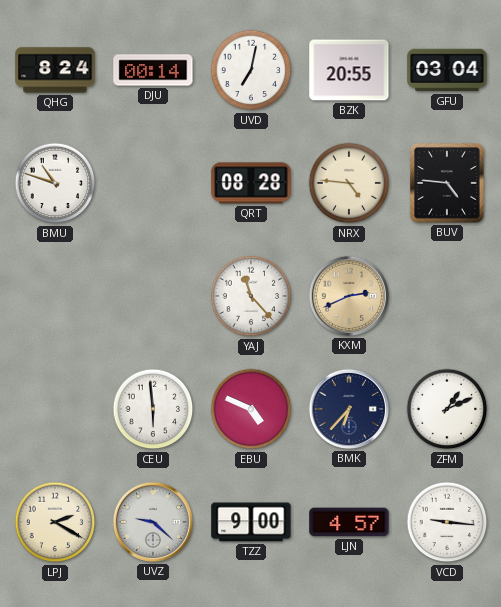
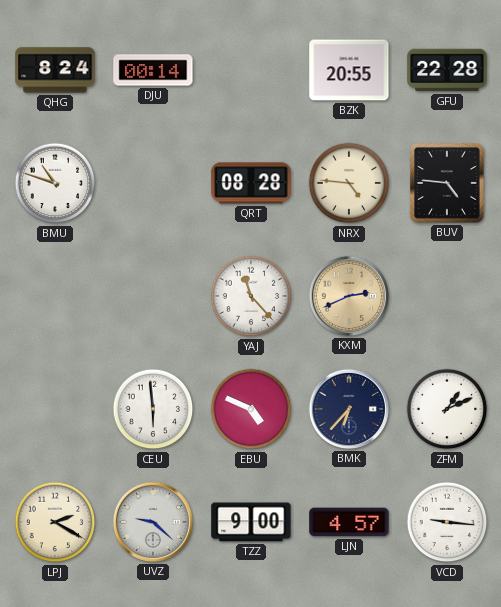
UVD: 7:02 -> none (251, 70)
GFU: 03:04 -> 22:28 (447, 70)
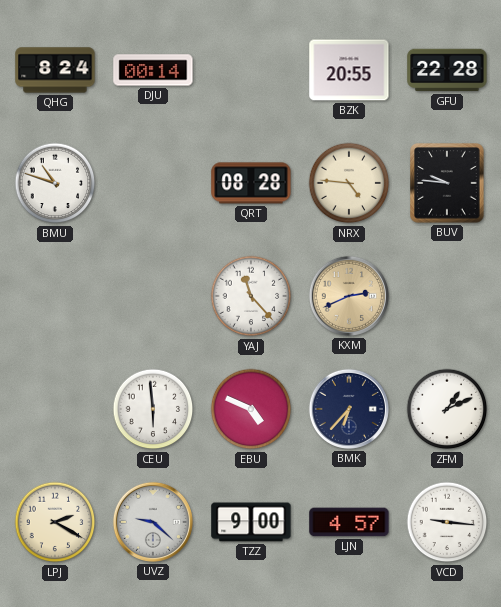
BUV: 4:46 -> 9:46 (447, 183)
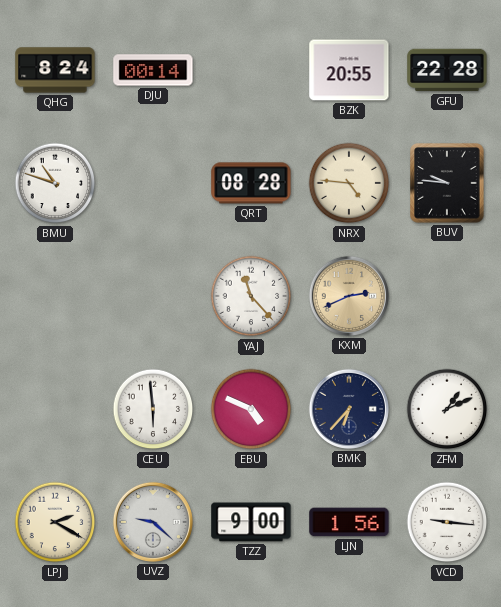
LJN: 4:57 -> 1:56 (349, 522)
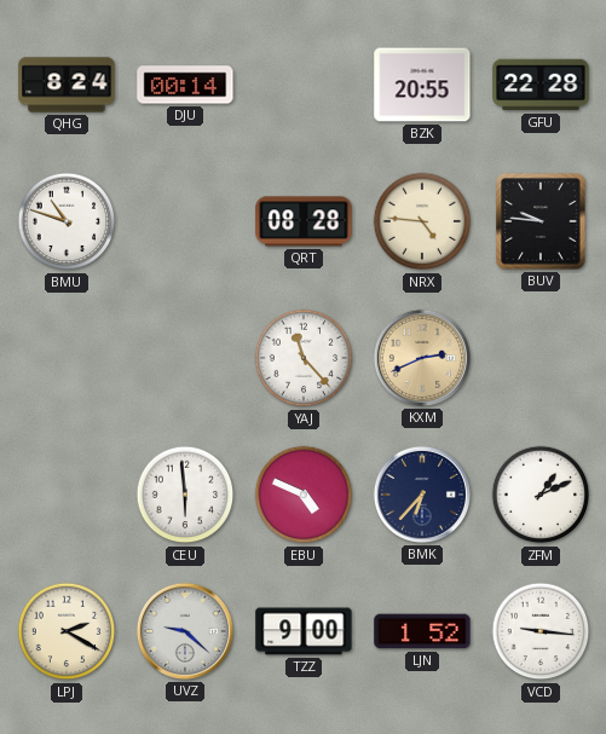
LJN: 1:56 -> 1:52 (422, 631)
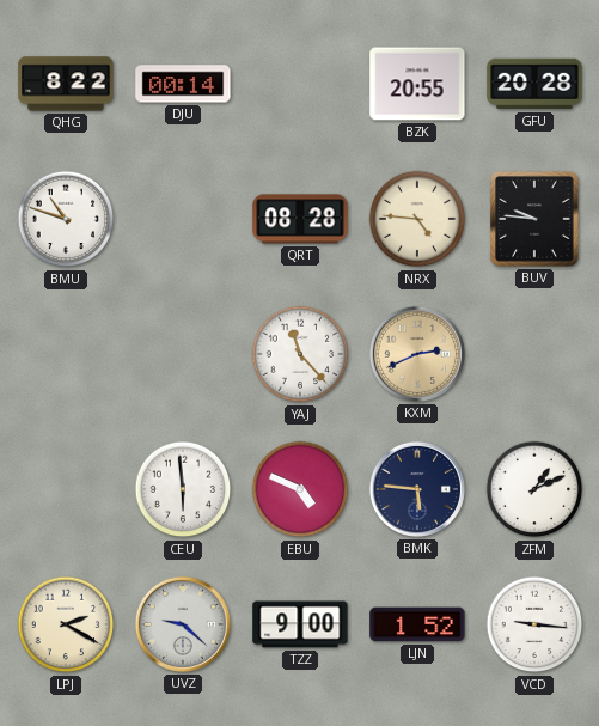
QHG: 8:24 -> 8:22 (66, 84)
GFU: 22:28 -> 20:28 (534, 84)
BMK: 6:37 -> 5:46 (417, 489)
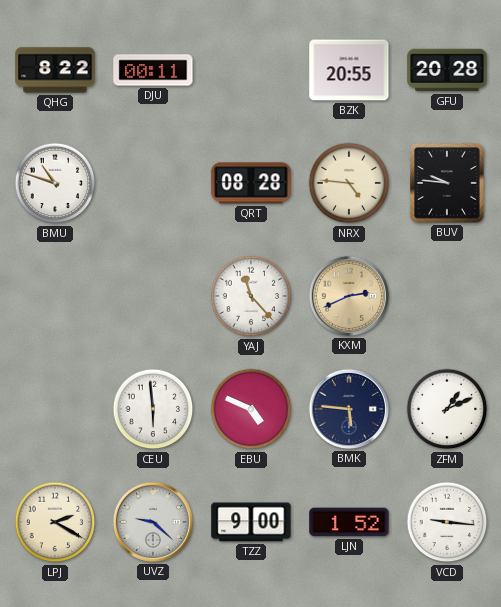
DJU: 00:14 -> 00:11 (153, 70)
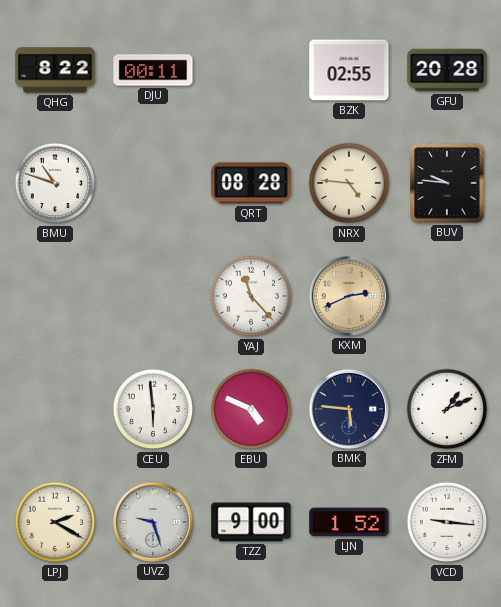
BZK: 20:55 -> 02:55 (349, 70)
UVZ: 9:22 -> 9:27 (153, 522)
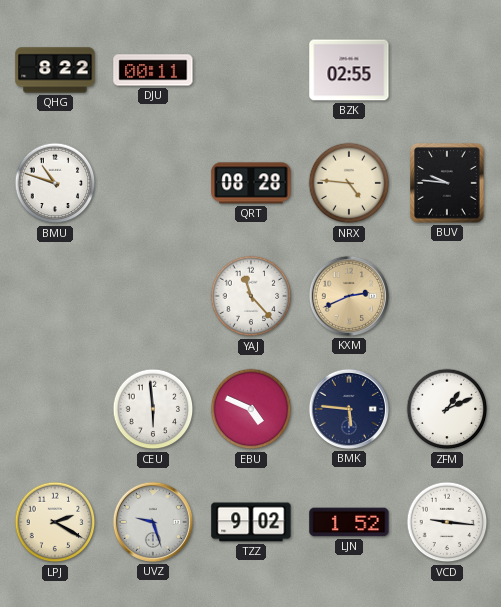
GFU: 20:28 -> none (447, 70)
TZZ: 9:00 -> 9:02 (251, 522)
